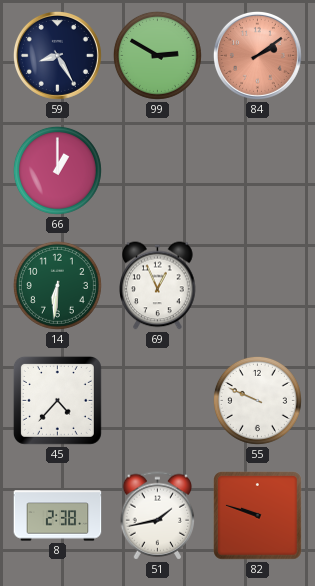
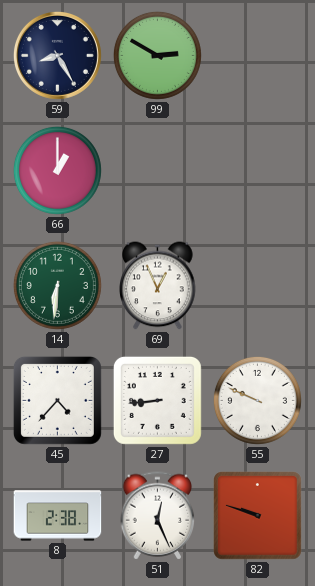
84: 2:09 -> none (257, 55)
27: none -> 8:44 (157, 400)
51: 1:43 -> 12:26 (158, 516)
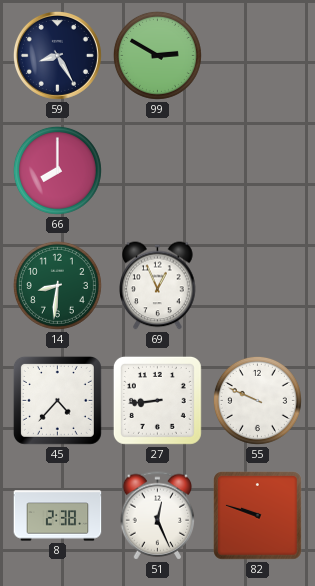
66: 1:00 -> 8:00 (57, 170)
14: 6:31 -> 8:31 (57, 285)
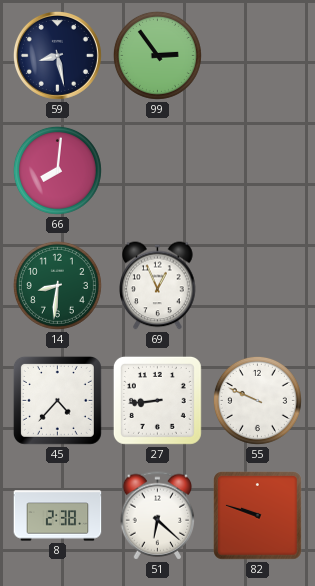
59: 8:25 -> 8:28 (57, 55)
99: 2:50 -> 2:54 (157, 55)
66: 8:00 -> 8:01 (57, 170)
51: 12:26 -> 6:22 (158, 516)
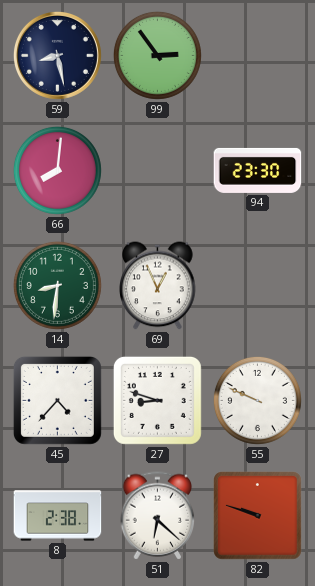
94: none -> 23:30 (258, 170)
27: 8:44 -> 8:48 (157, 400)
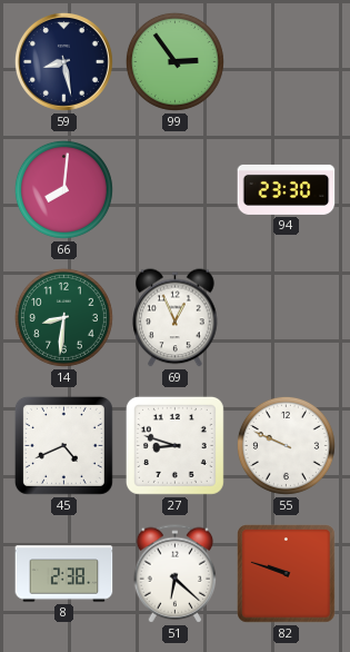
45: 4:37 -> 4:41 (63, 445)
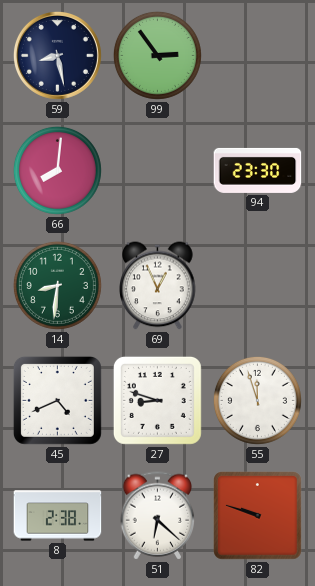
55: 9:49 -> 11:57 (257, 400)
